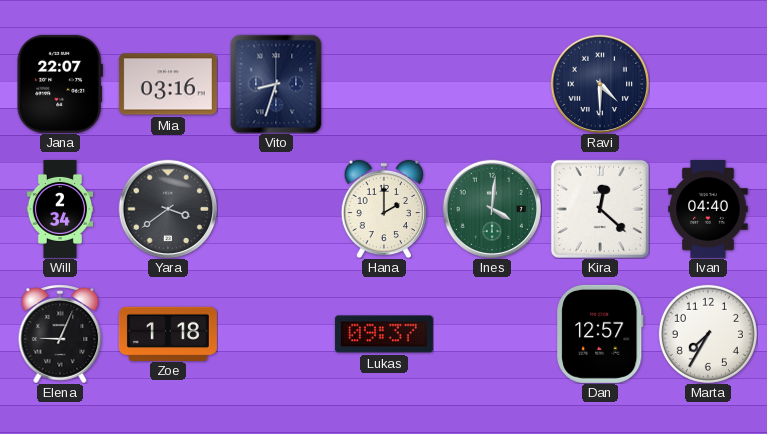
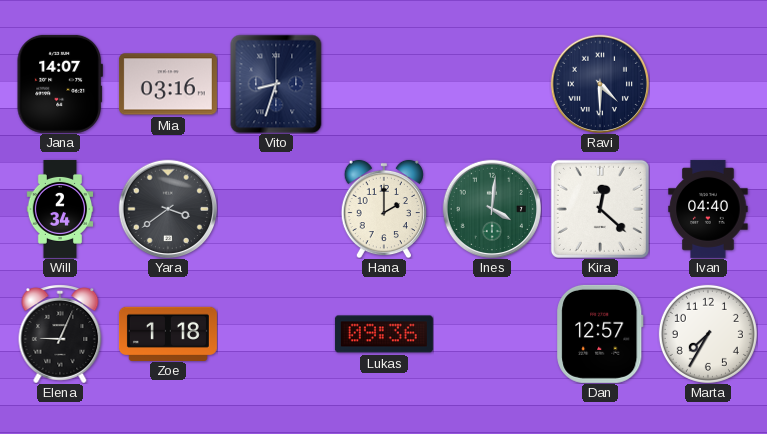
Jana: 22:07 -> 14:07 (60, 84)
Lukas: 09:37 -> 09:36 (384, 334)
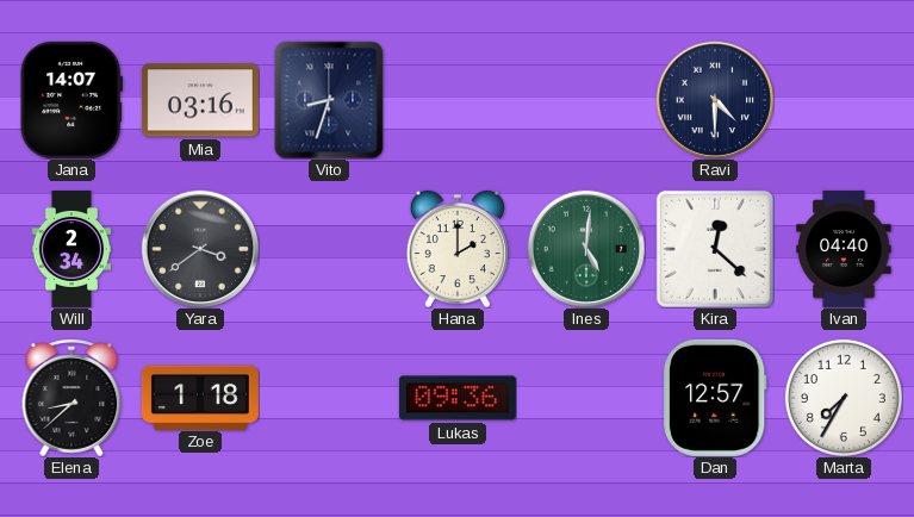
Ines: 4:01 -> 5:01 (585, 248)
Elena: 9:04 -> 8:38 (71, 398)
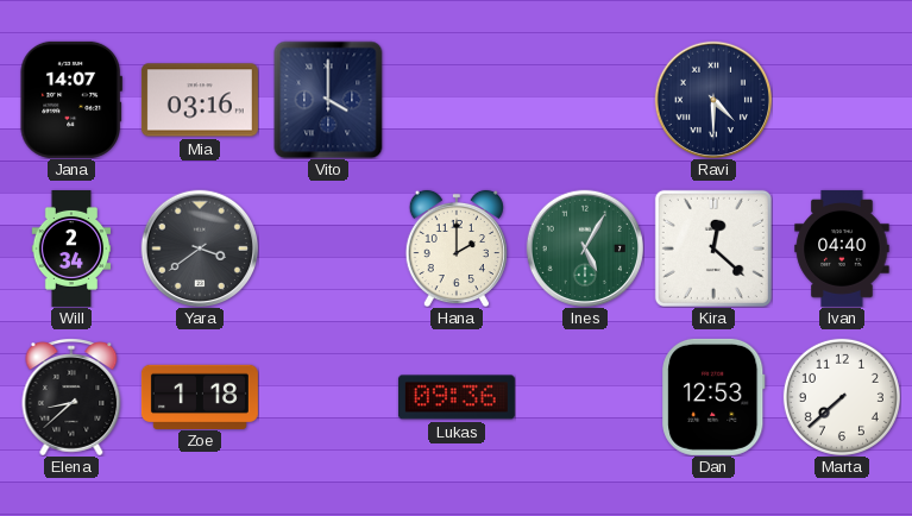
Vito: 8:33 -> 4:00 (328, 100)
Ines: 5:01 -> 5:05 (584, 247)
Dan: 12:57 -> 12:53 (713, 397)
Marta: 7:35 -> 7:38 (842, 397)
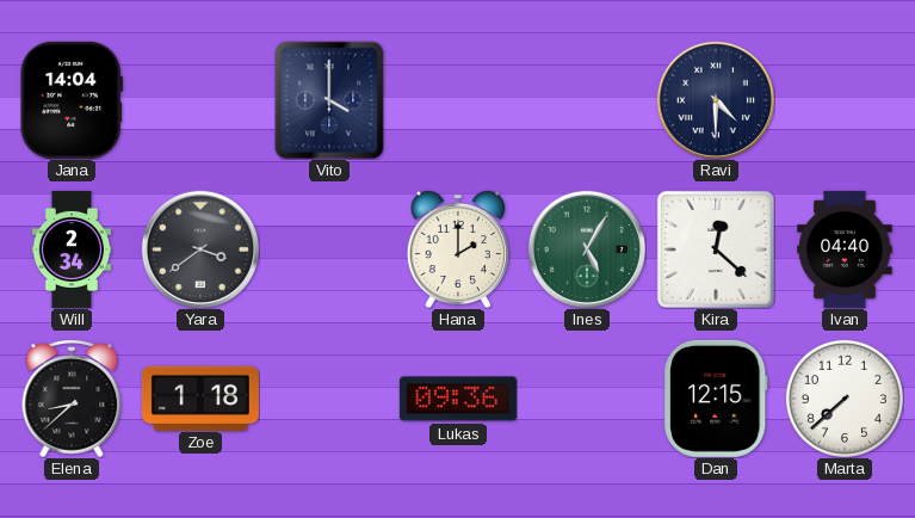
Jana: 14:07 -> 14:04 (72, 100)
Mia: 03:16 -> none (200, 100)
Dan: 12:53 -> 12:15 (716, 399)
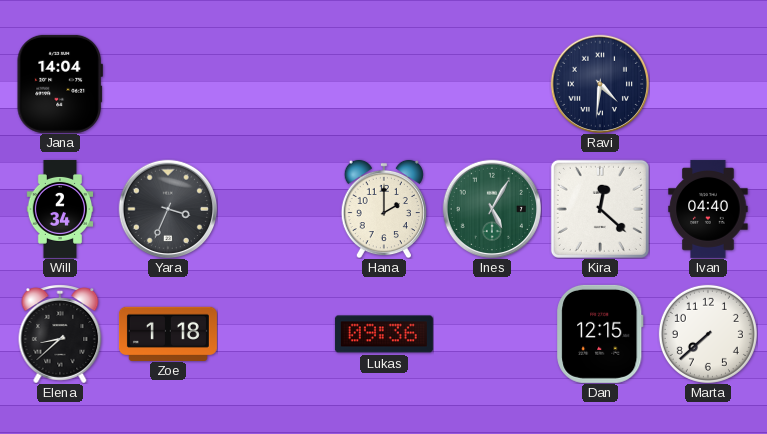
Vito: 4:00 -> none (329, 100)
Ravi: 4:30 -> 4:31 (599, 83)
Yara: 3:39 -> 3:34 (167, 208)
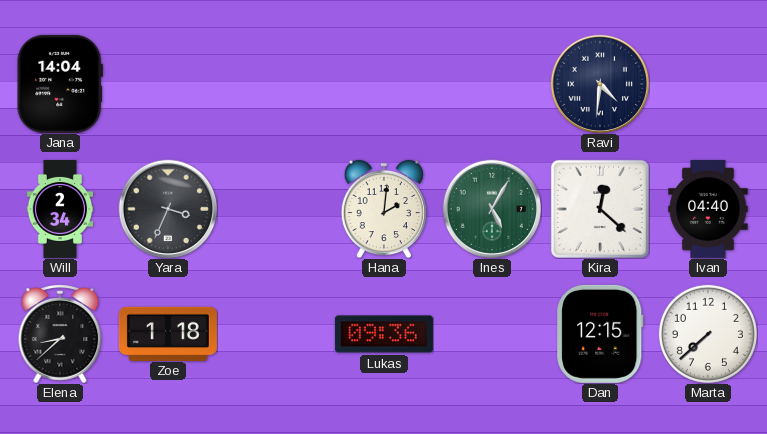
Hana: 2:00 -> 2:01 (384, 209)
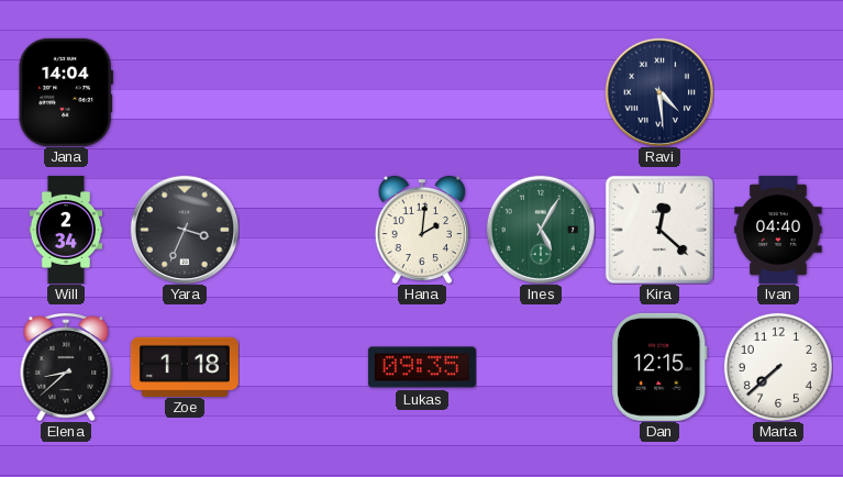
Ravi: 4:31 -> 4:29 (658, 91)
Lukas: 09:36 -> 09:35 (422, 367)
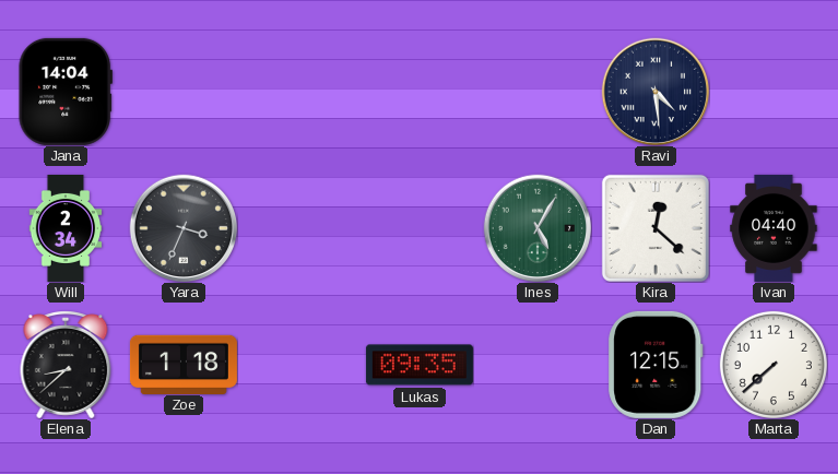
Hana: 2:01 -> none (422, 230)
